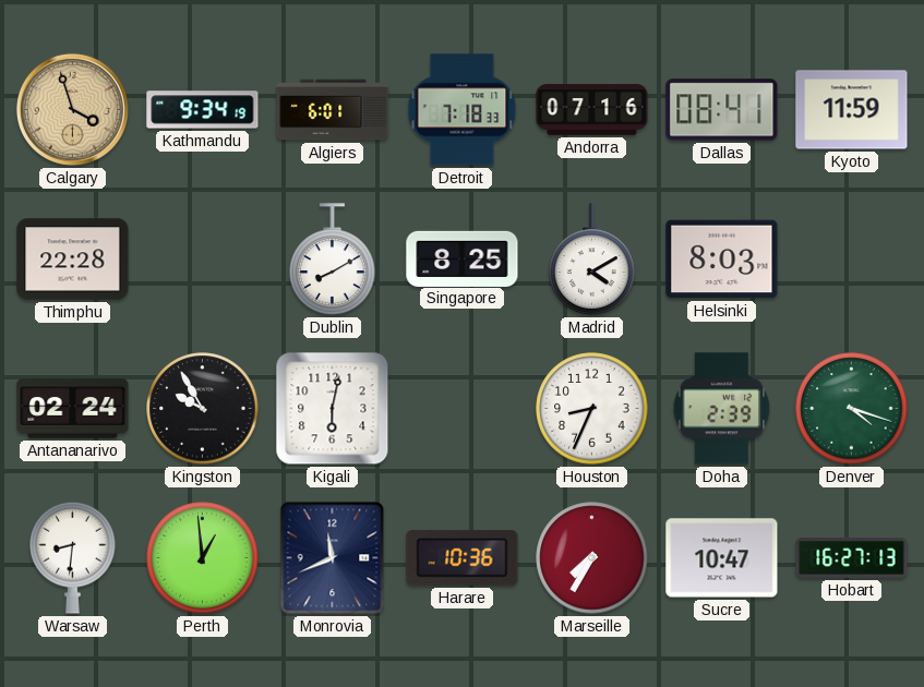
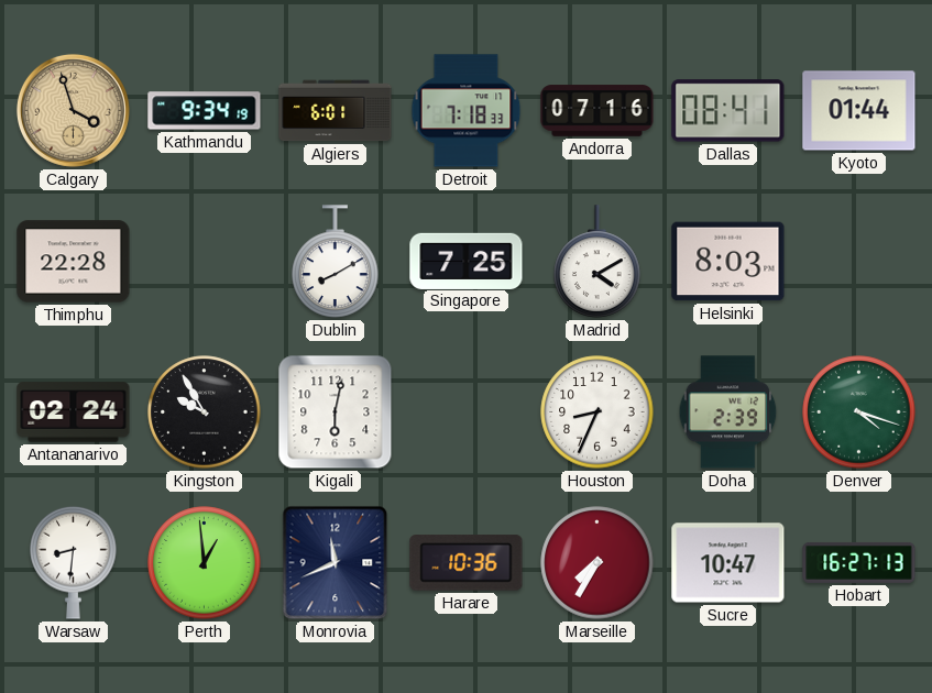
Kyoto: 11:59 -> 01:44 (859, 111)
Singapore: 8:25 -> 7:25 (467, 261)
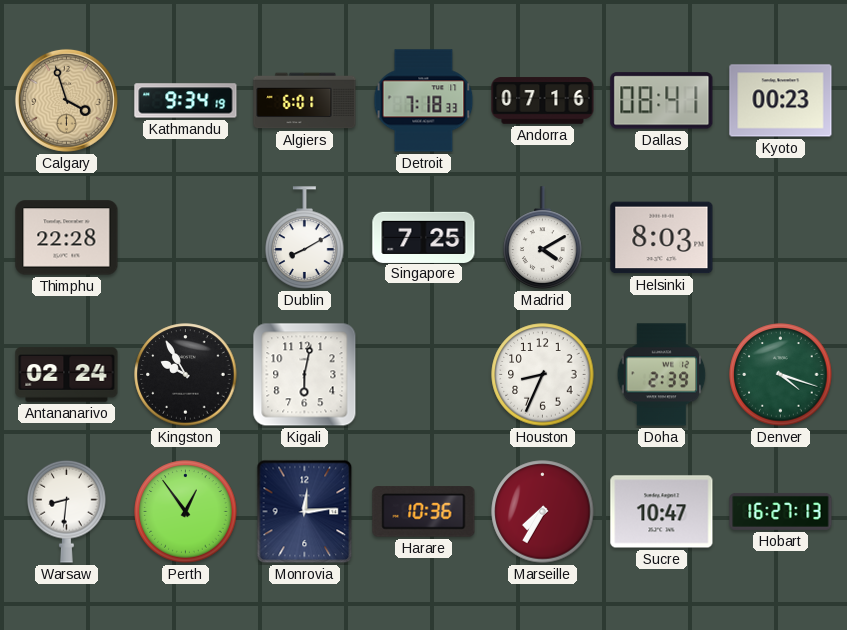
Kyoto: 01:44 -> 00:23 (781, 101)
Perth: 12:59 -> 12:54 (186, 512)
Monrovia: 11:41 -> 12:14 (305, 512)
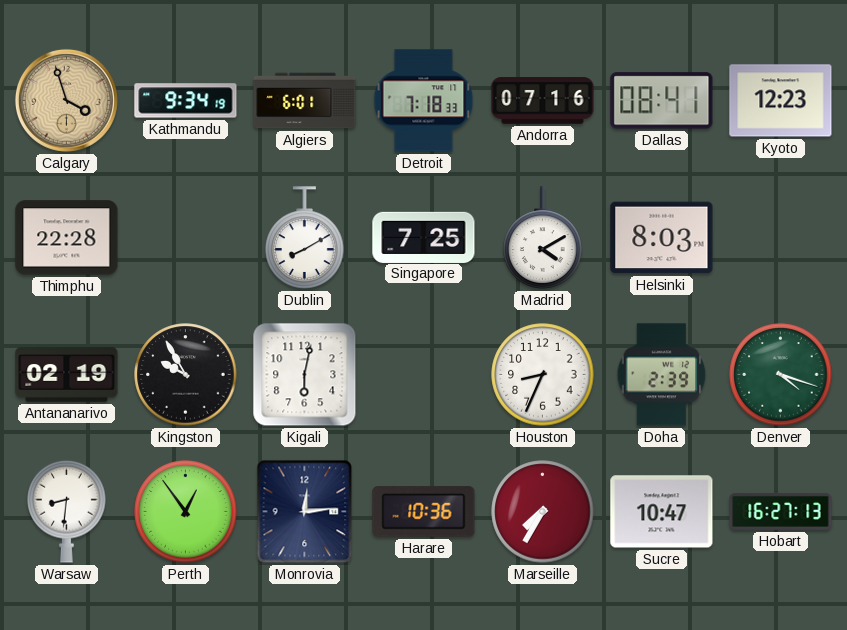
Kyoto: 00:23 -> 12:23 (781, 101)
Antananarivo: 02:24 -> 02:19 (67, 375)
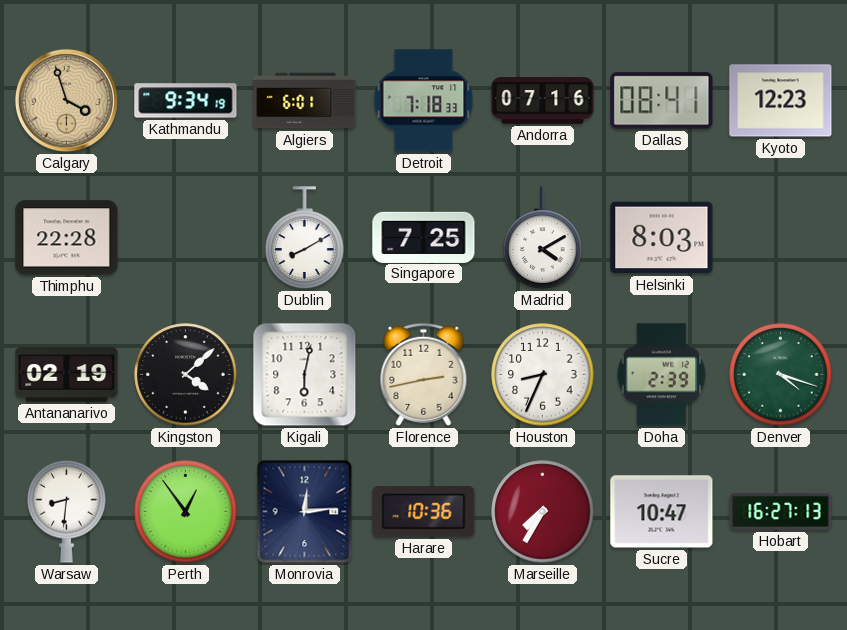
Kingston: 9:55 -> 4:08 (186, 375)
Florence: none -> 2:43 (424, 374)
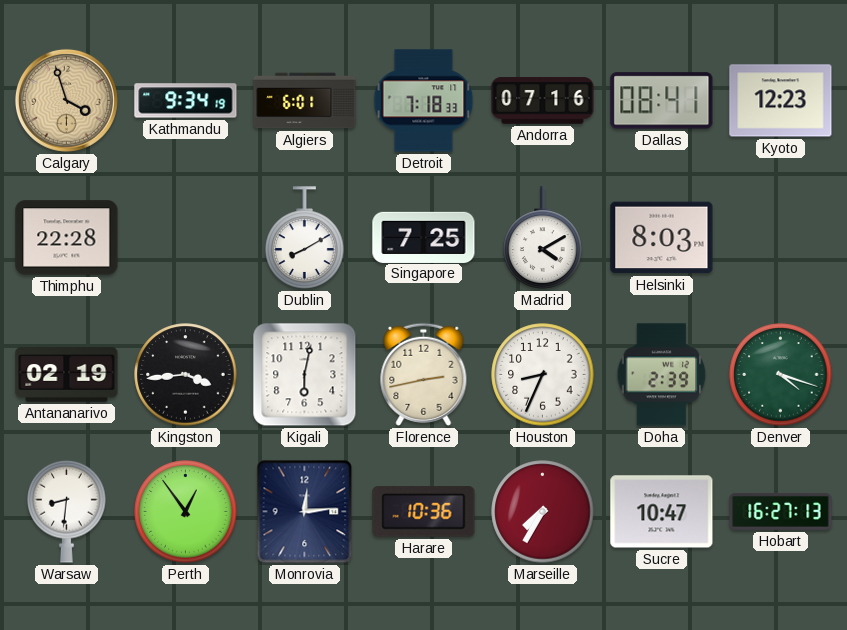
Kingston: 4:08 -> 3:44 (186, 375)
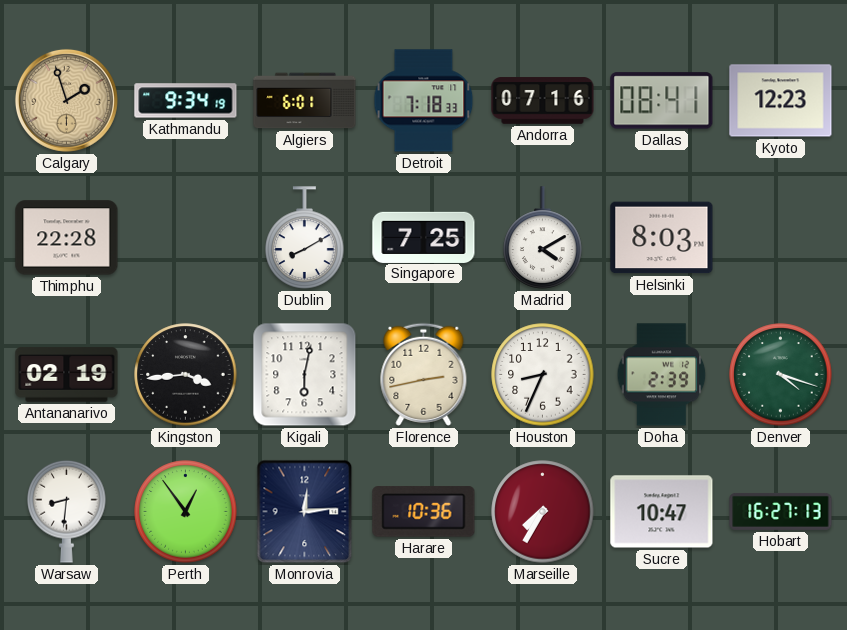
Calgary: 3:57 -> 1:57 (66, 100)
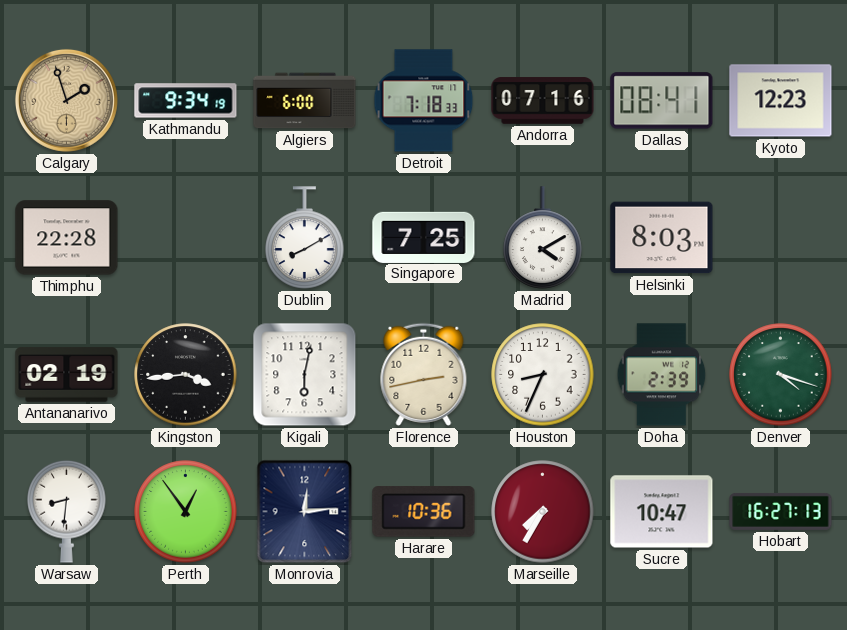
Algiers: 6:01 -> 6:00 (305, 101)
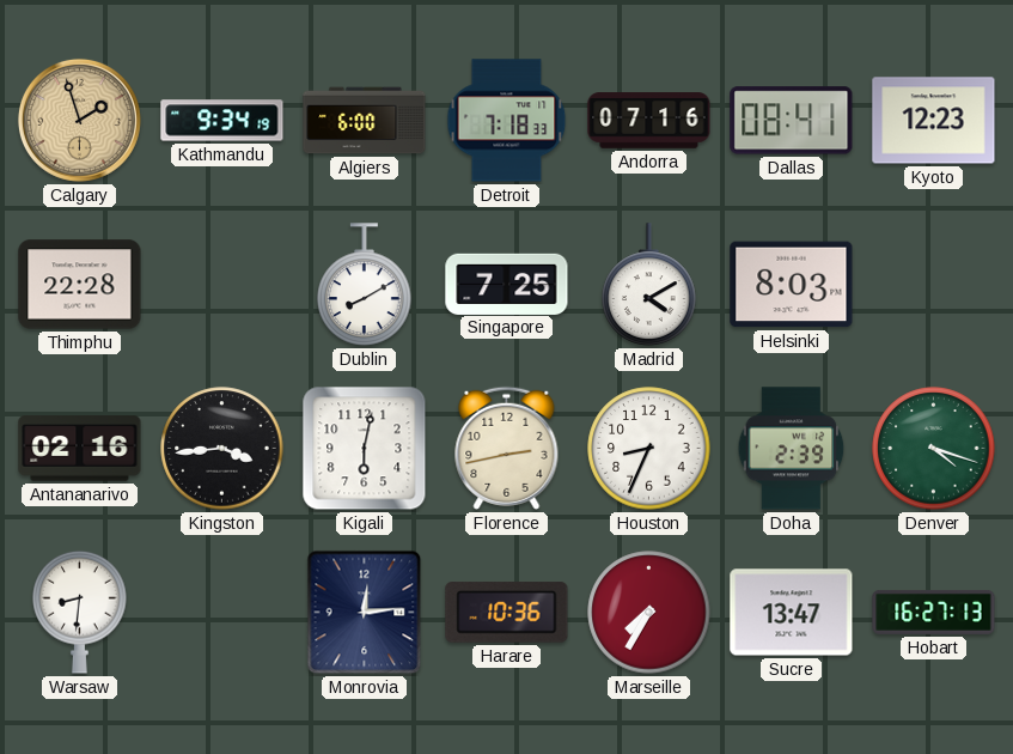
Antananarivo: 02:19 -> 02:16 (80, 449)
Perth: 12:54 -> none (186, 512)
Sucre: 10:47 -> 13:47 (792, 613)
